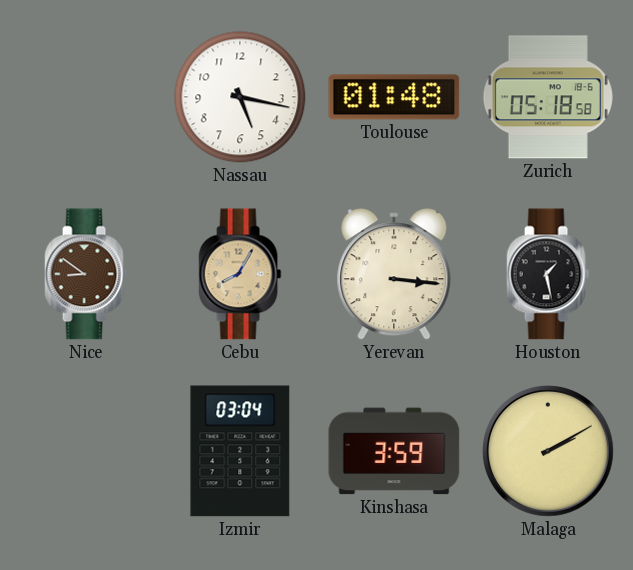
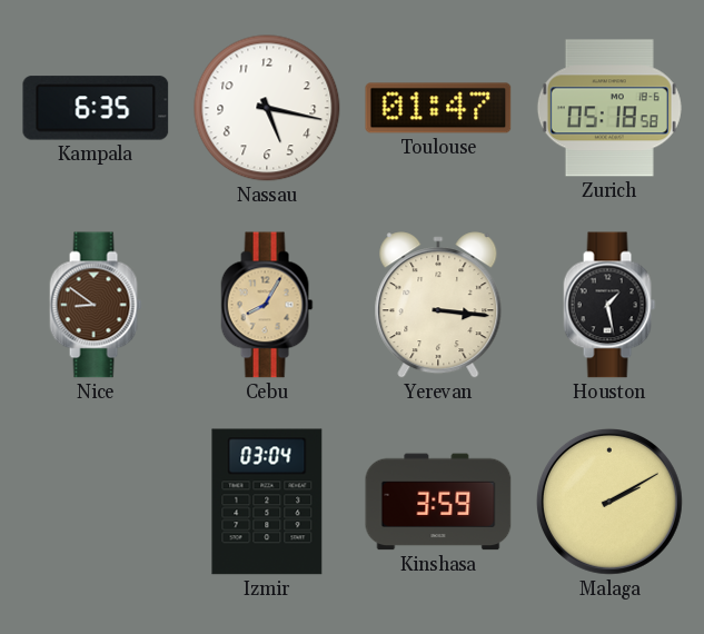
Kampala: none -> 6:35 (96, 108)
Toulouse: 01:48 -> 01:47 (438, 108)
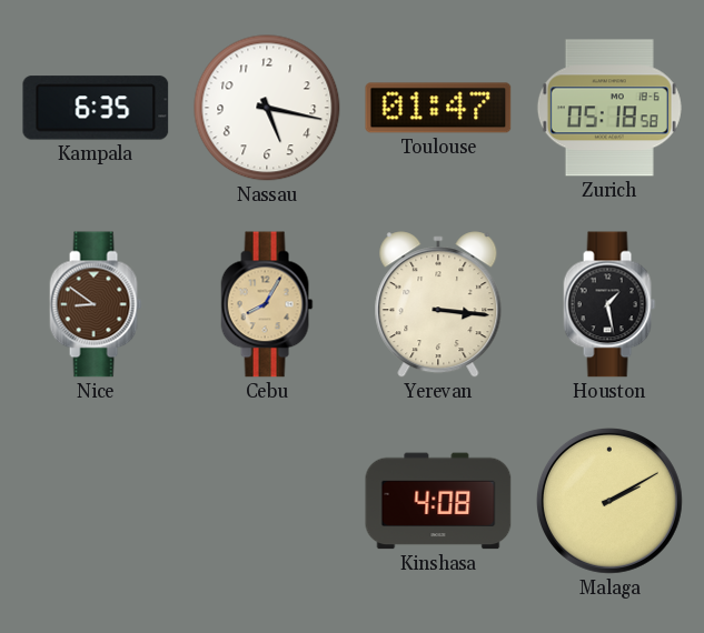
Izmir: 03:04 -> none (267, 502)
Kinshasa: 3:59 -> 4:08 (438, 501)
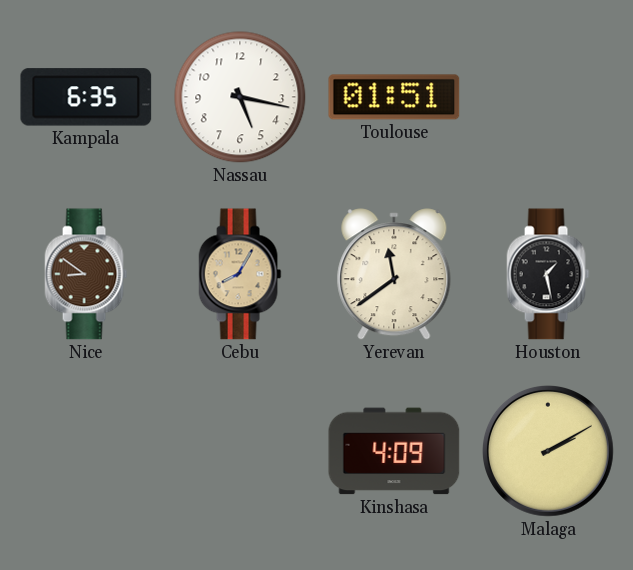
Toulouse: 01:47 -> 01:51 (394, 97)
Zurich: 05:18 -> none (609, 108)
Yerevan: 3:16 -> 11:39 (394, 274)
Kinshasa: 4:08 -> 4:09 (394, 451)
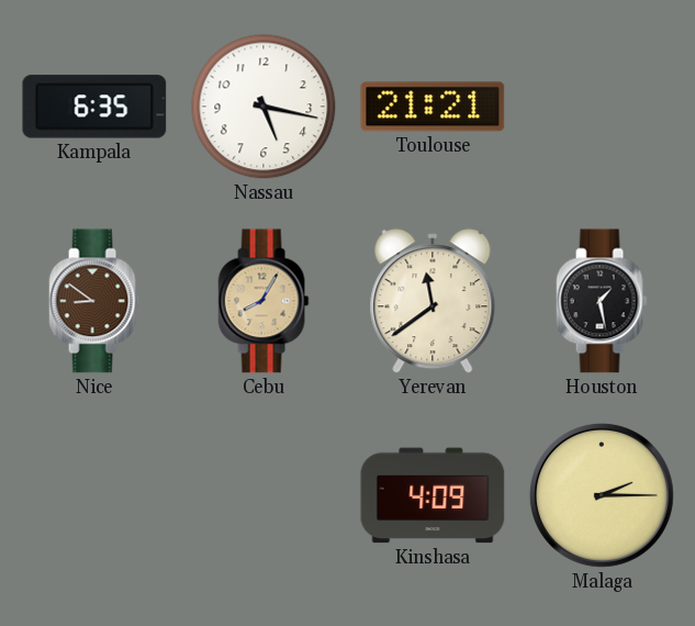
Toulouse: 01:51 -> 21:21 (433, 107)
Malaga: 2:10 -> 2:15 (602, 495)
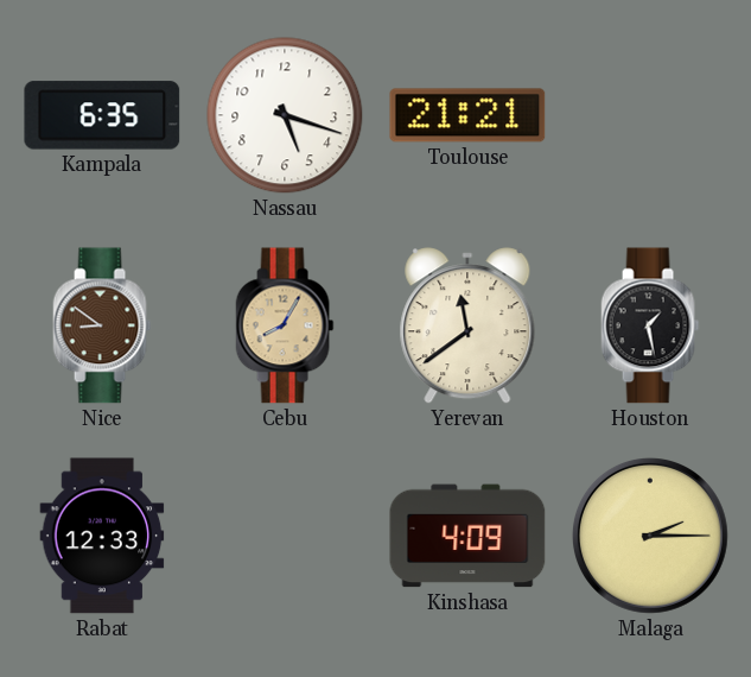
Nassau: 5:17 -> 5:18 (285, 115)
Rabat: none -> 12:33 (102, 536)
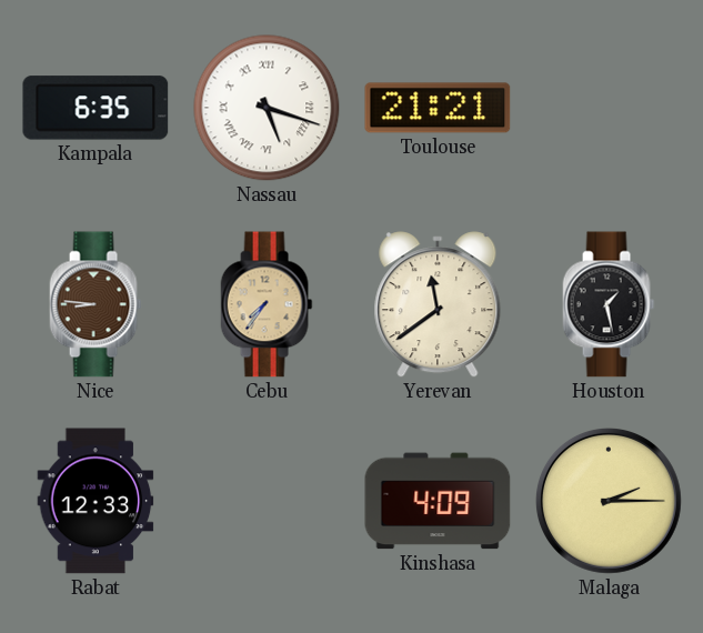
Nassau numerals: Arabic -> Roman (267, 108)
Nice: 8:51 -> 8:46 (96, 304)
Cebu: 8:05 -> 7:36 (267, 304)
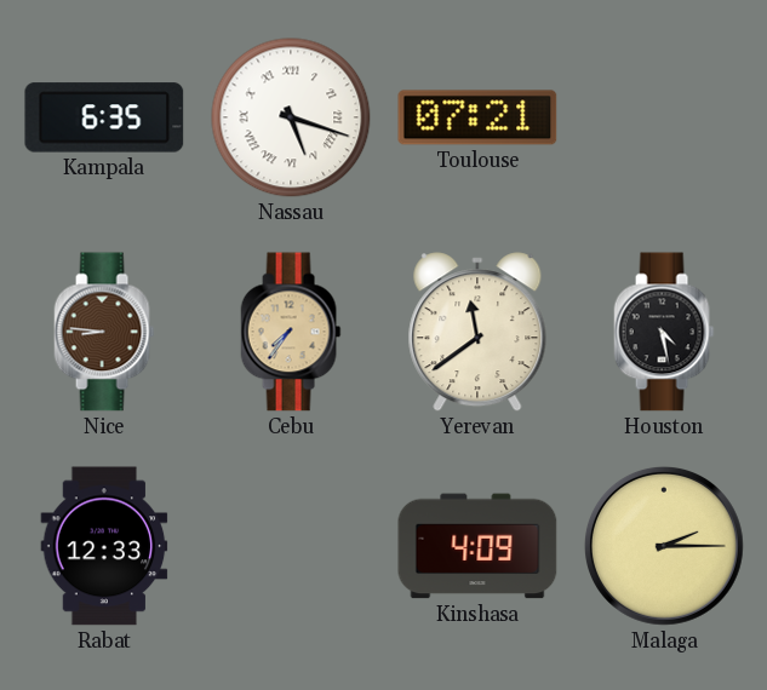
Toulouse: 21:21 -> 07:21 (477, 117)
Houston: 1:28 -> 4:28 (664, 332)
